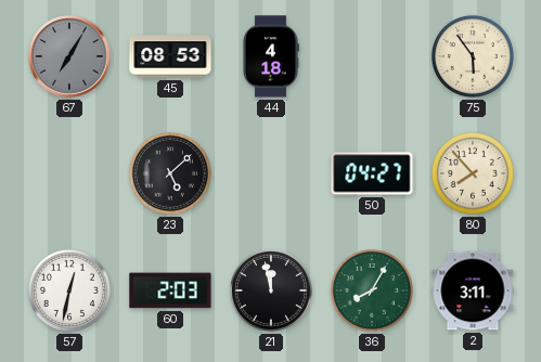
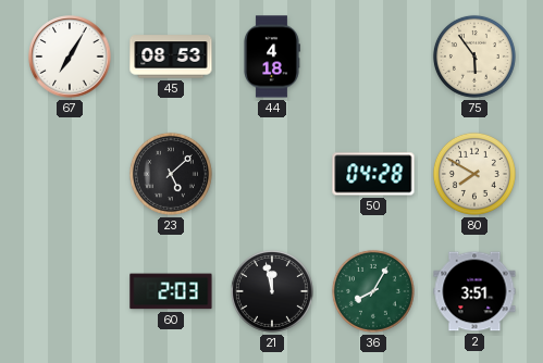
67 dial: grey -> white (70, 57)
50: 04:27 -> 04:28 (373, 174)
80: 7:53 -> 7:50 (474, 174)
57: 12:32 -> none (69, 290)
2: 3:11 -> 3:51 (474, 291)
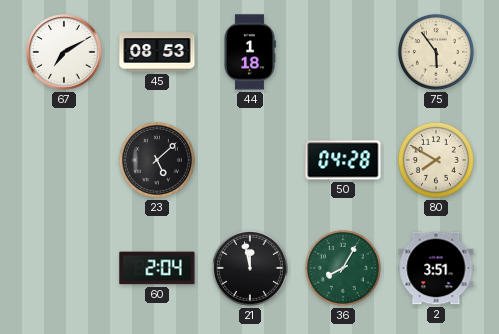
67: 7:05 -> 7:10 (64, 52)
44: 4:18 -> 1:18 (250, 52)
60: 2:03 -> 2:04 (157, 268)
